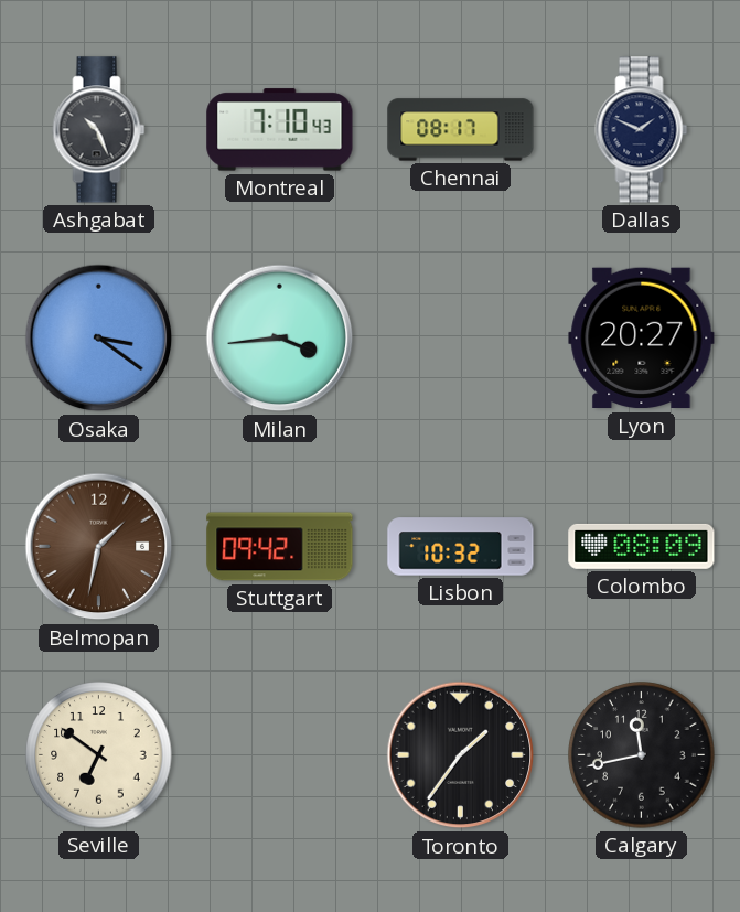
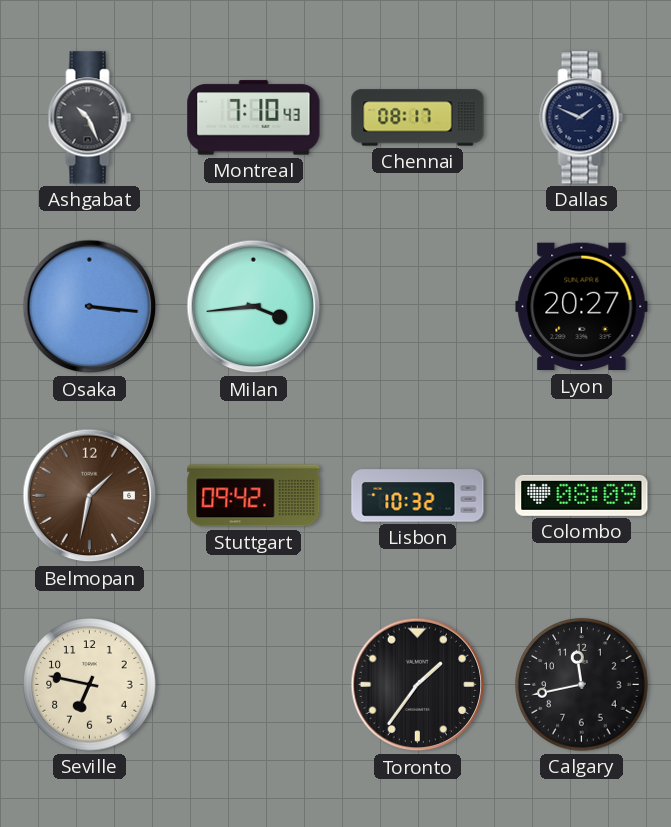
Osaka: 3:21 -> 3:16 (90, 307)
Seville: 6:51 -> 6:47 (90, 685)
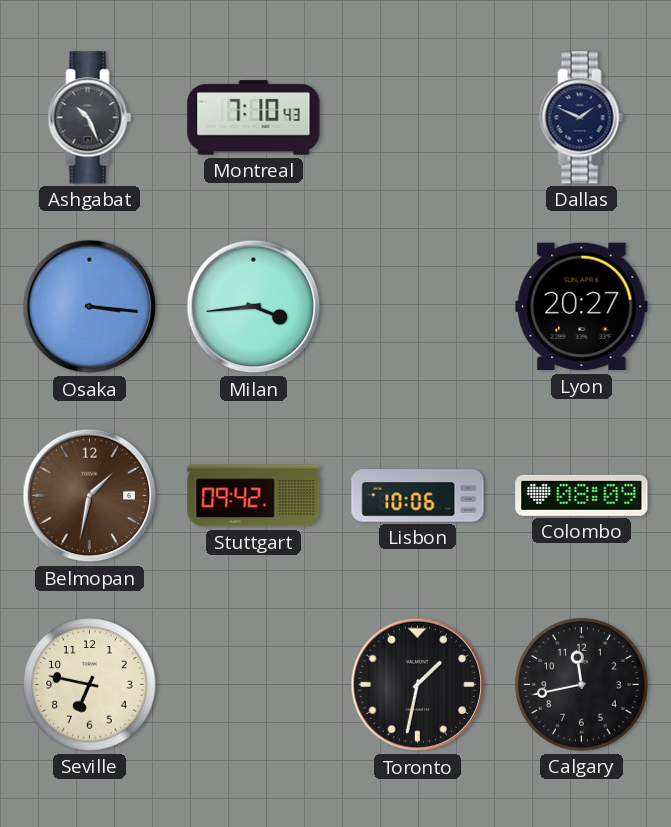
Chennai: 08:17 -> none (418, 118)
Lisbon: 10:32 -> 10:06 (418, 496)
Toronto: 1:36 -> 1:32 (418, 685)
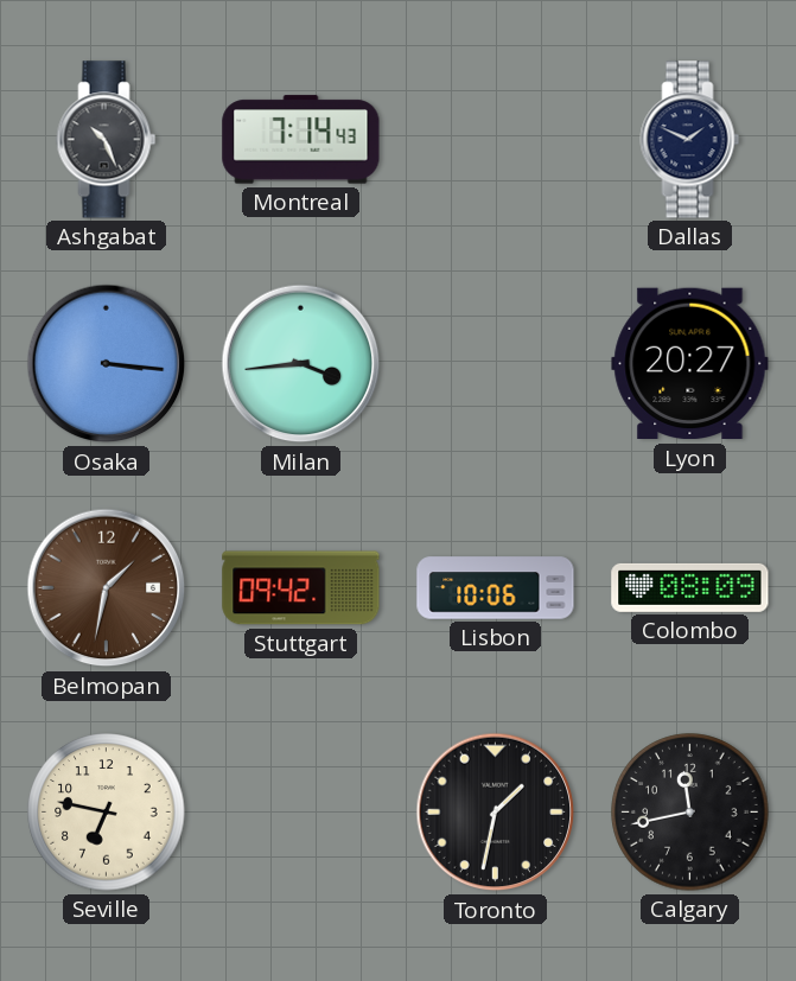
Montreal: 7:10 -> 7:14 (301, 140)
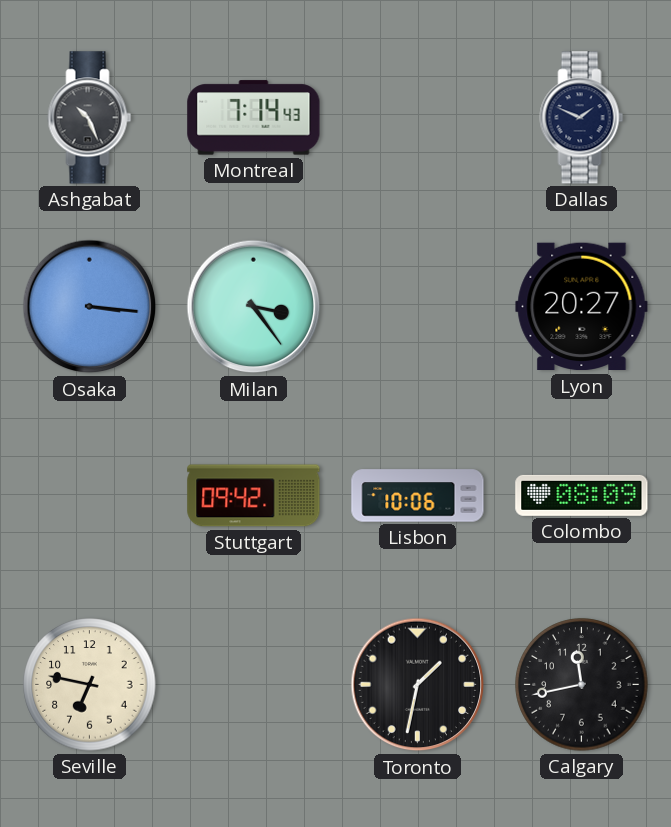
Milan: 3:44 -> 3:24 (254, 307)
Belmopan: 1:32 -> none (107, 588)
